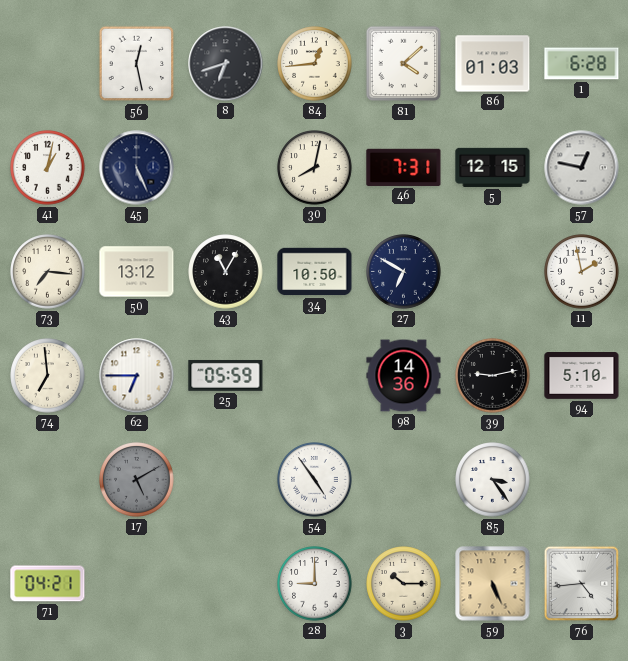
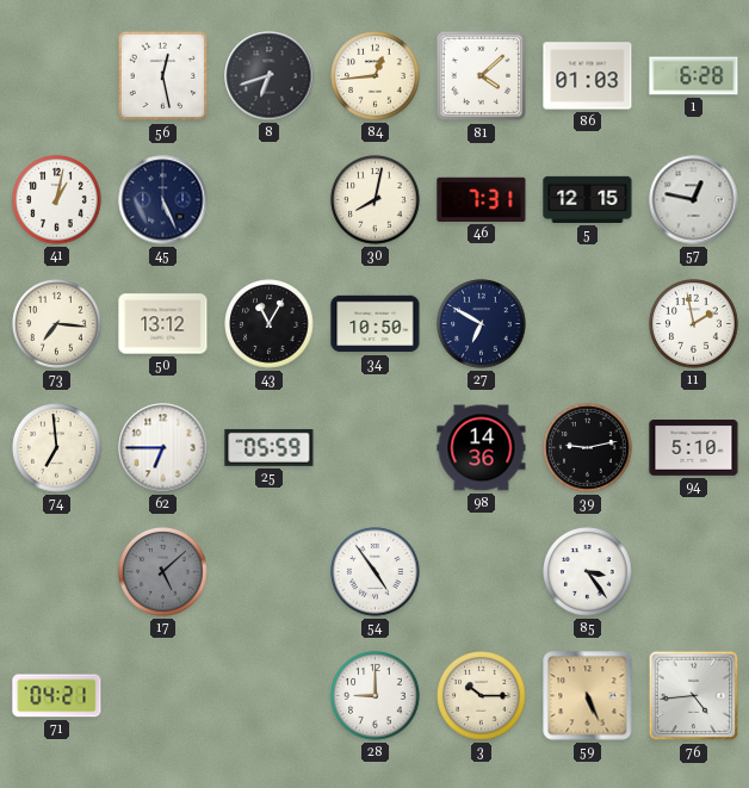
17: 5:10 -> 5:08 (163, 572)
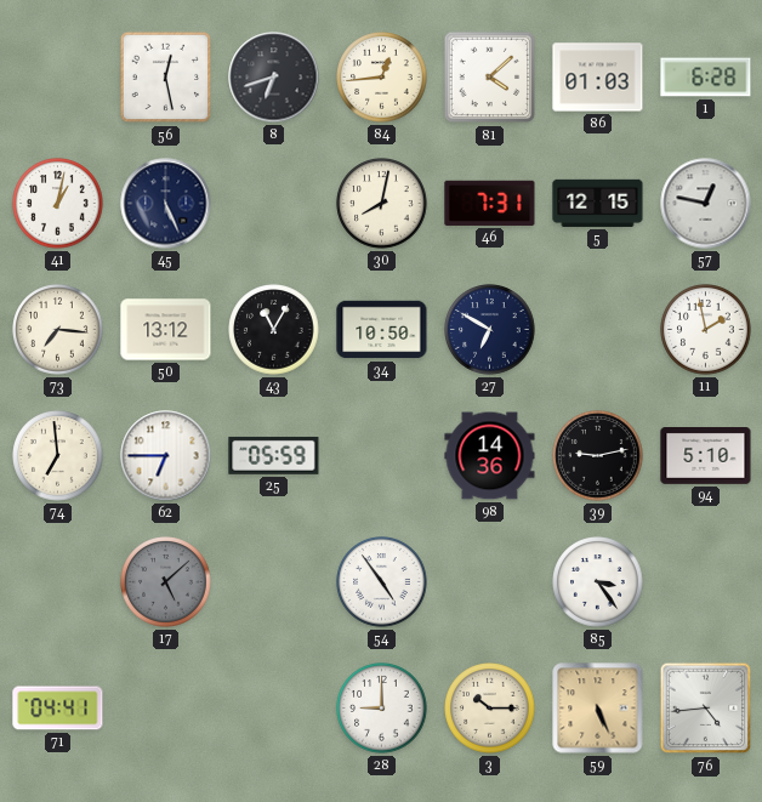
71: 04:21 -> 04:41 (58, 709)
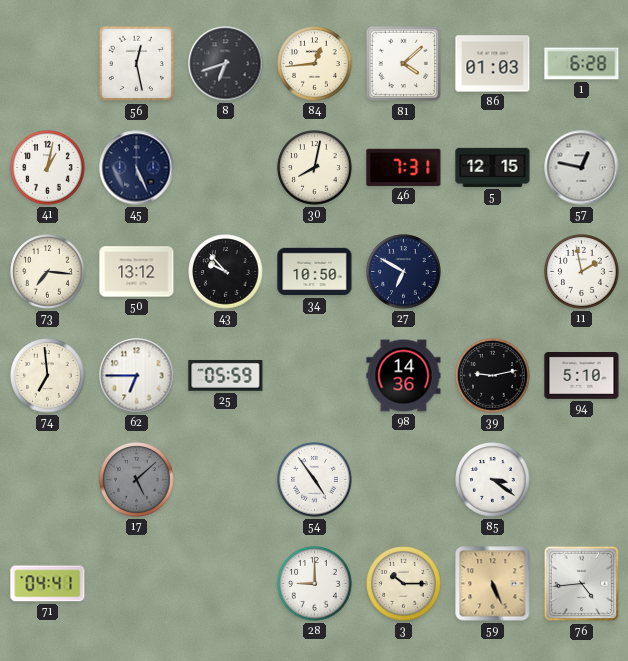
43: 11:05 -> 9:53 (226, 272)
85: 3:24 -> 3:21 (493, 480)
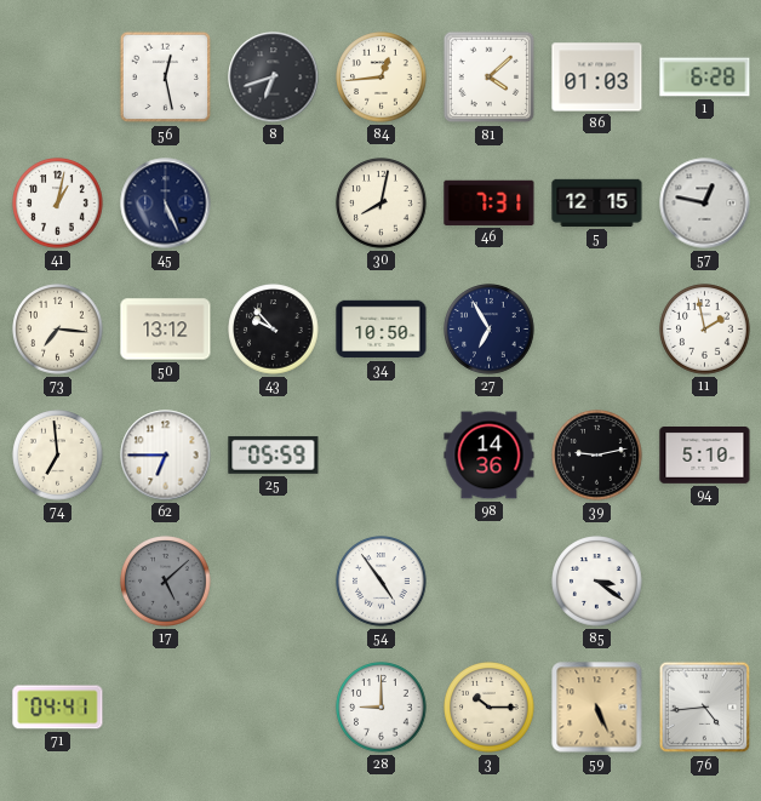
27: 6:50 -> 6:55 (490, 330)
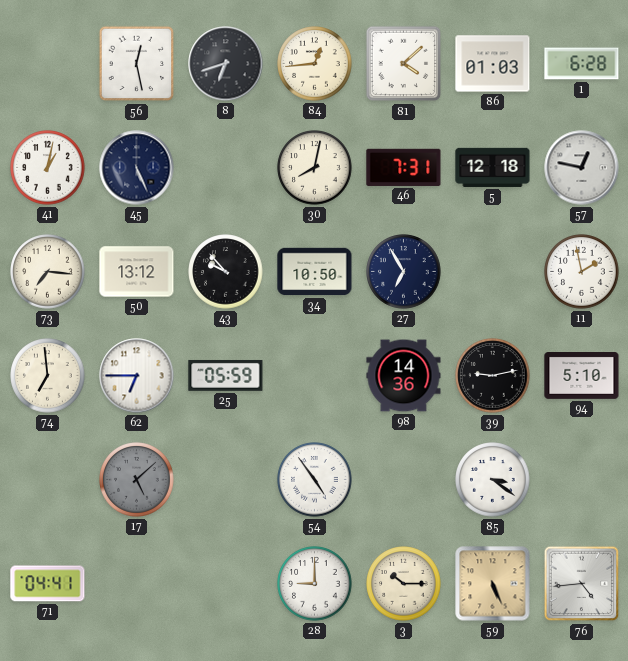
5: 12:15 -> 12:18 (493, 167)
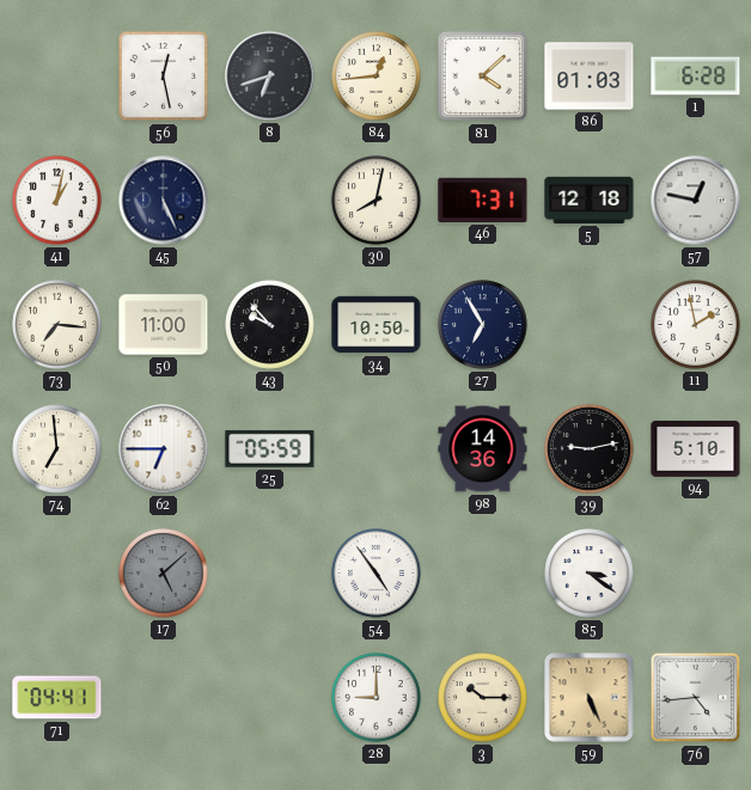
50: 13:12 -> 11:00 (164, 325)
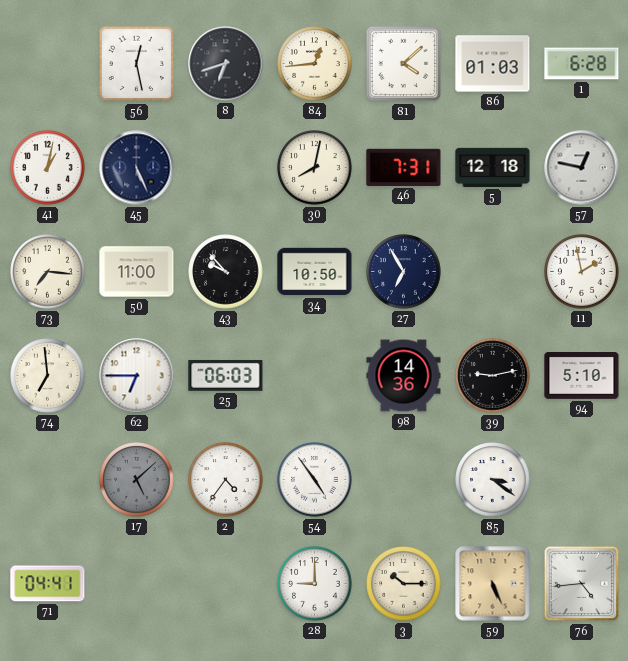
25: 05:59 -> 06:03 (226, 375)
2: none -> 4:36 (226, 480)
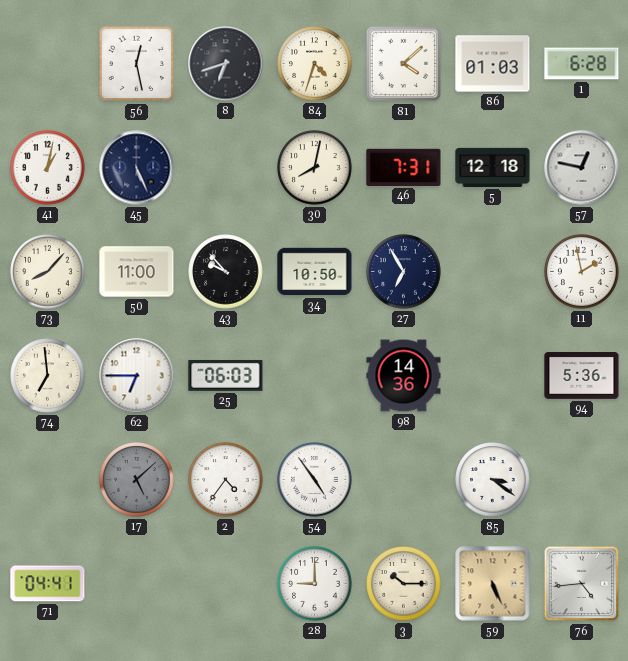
84: 12:44 -> 4:33 (315, 64)
73: 7:16 -> 8:07 (48, 272)
39: 9:13 -> none (493, 376)
94: 5:10 -> 5:36 (582, 376)
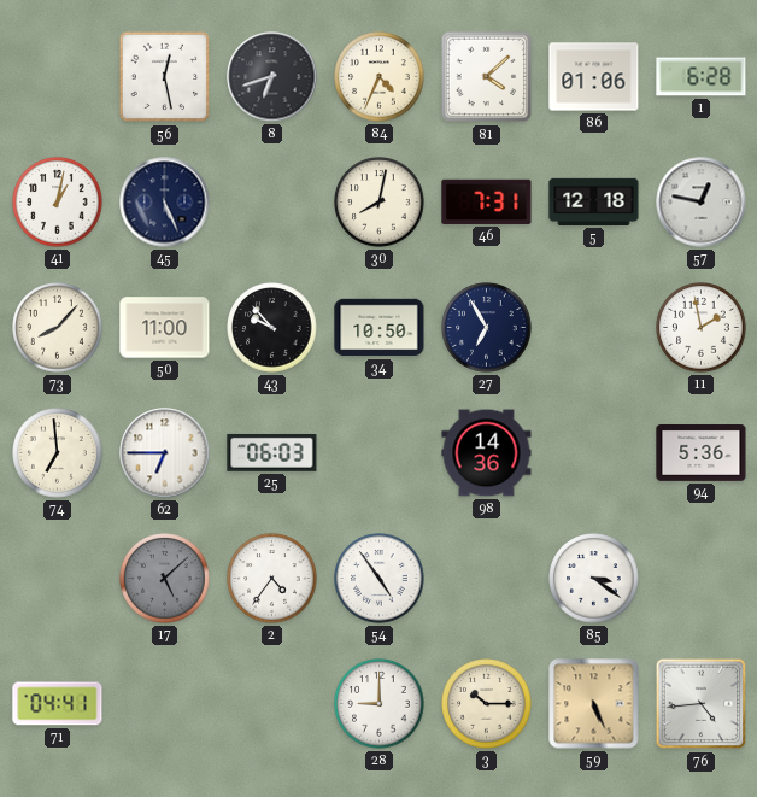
84: 4:33 -> 4:34 (380, 77)
86: 01:03 -> 01:06 (594, 77)
